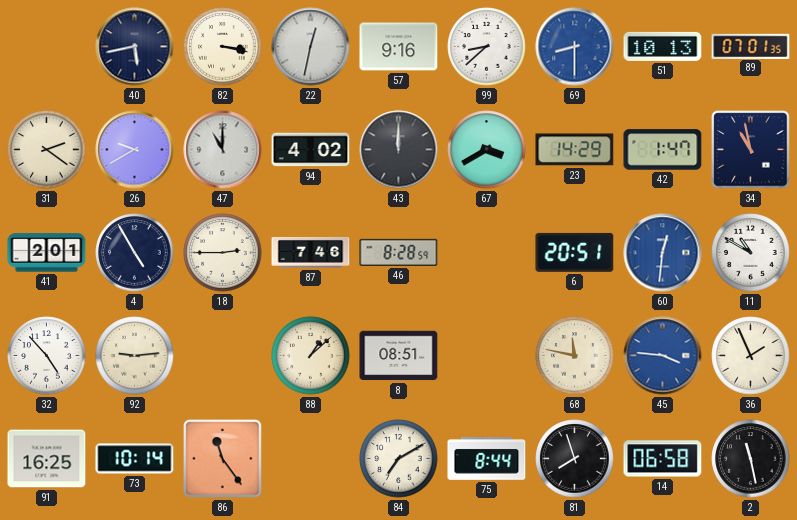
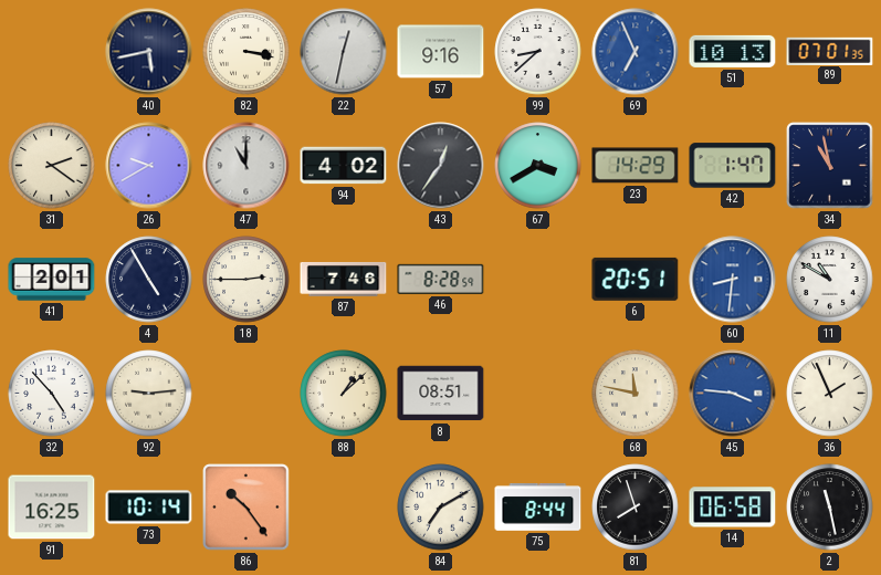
69: 8:30 -> 6:56 (636, 52)
43: 12:00 -> 12:36 (441, 166)
60: 12:31 -> 8:31 (733, 280)
86: 11:24 -> 10:24 (247, 508)
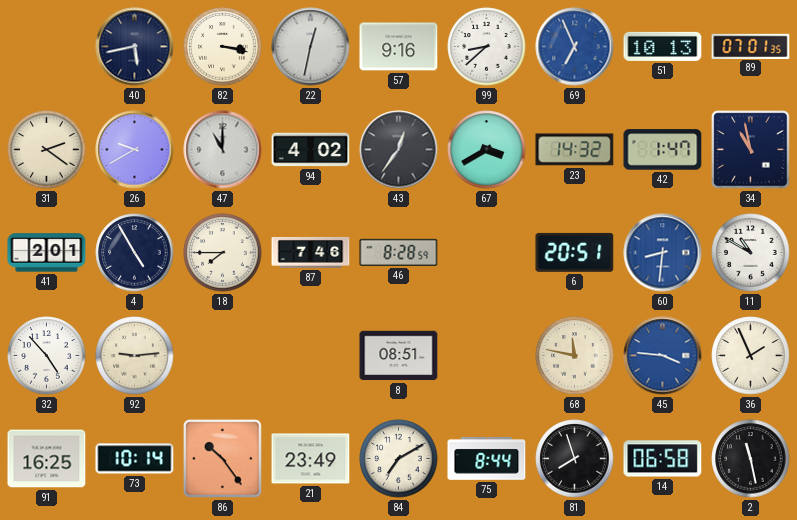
23: 14:29 -> 14:32 (575, 150)
18: 2:45 -> 7:45 (223, 253)
88: 1:08 -> none (344, 394)
21: none -> 23:49 (311, 459)
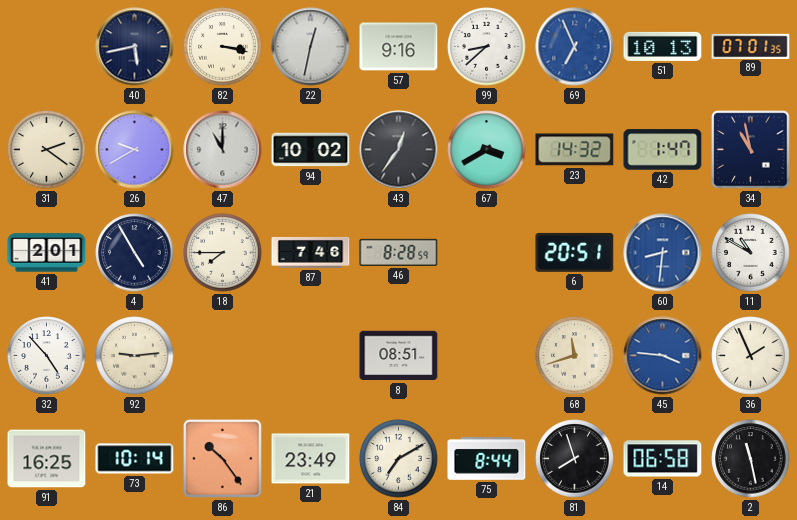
94: 4:02 -> 10:02 (311, 150)
68: 11:47 -> 11:42 (575, 356)
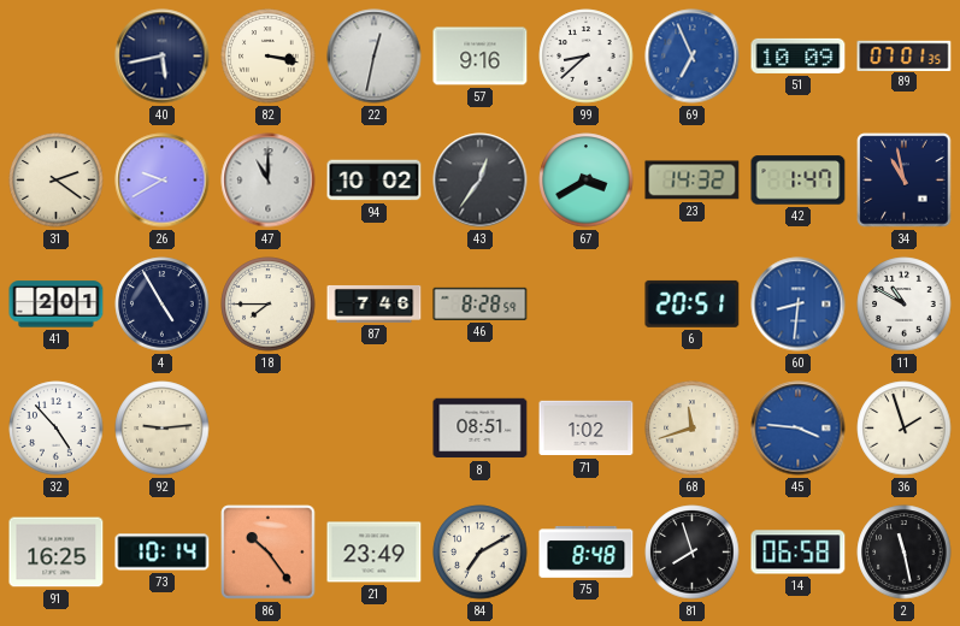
51: 10:13 -> 10:09 (799, 55)
71: none -> 1:02 (587, 429)
36: 1:56 -> 1:57 (905, 429)
75: 8:44 -> 8:48 (587, 553)
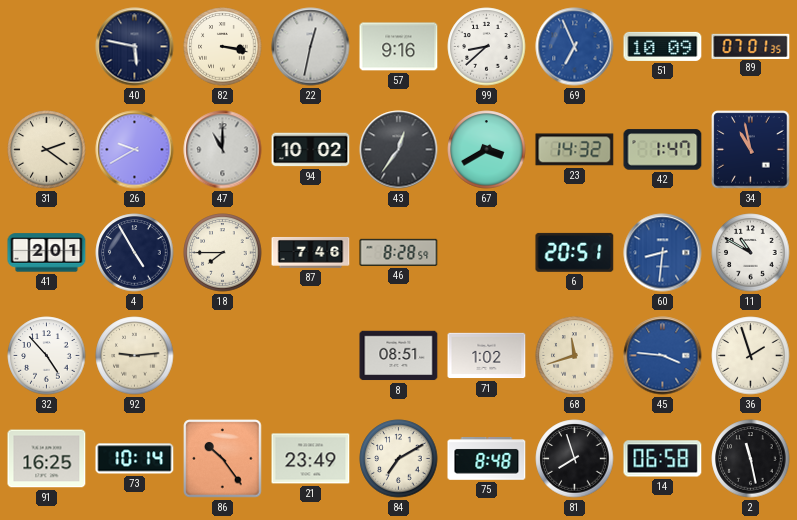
40: 5:43 -> 5:47 (135, 47)
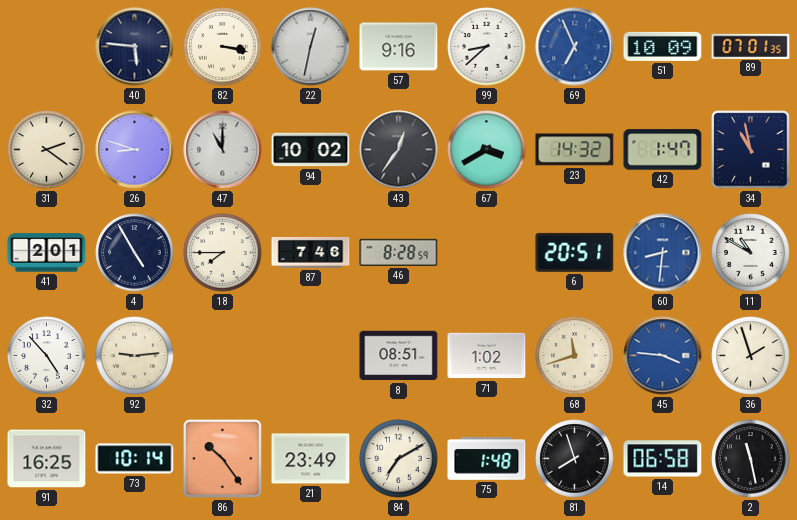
40: 5:47 -> 5:46 (135, 47)
26: 9:40 -> 8:48 (135, 150)
75: 8:48 -> 1:48 (487, 459)
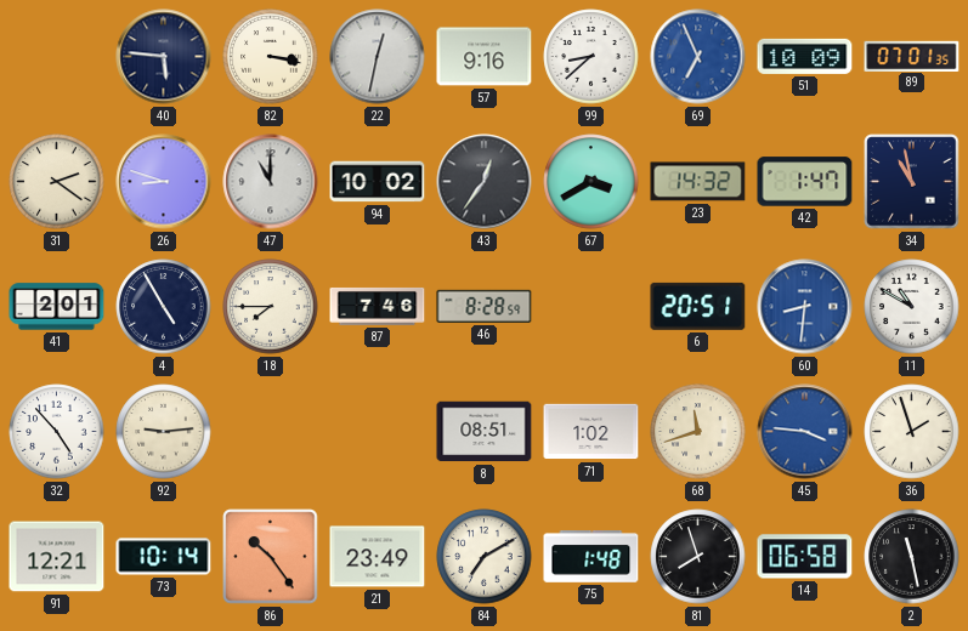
91: 16:25 -> 12:21 (57, 557)
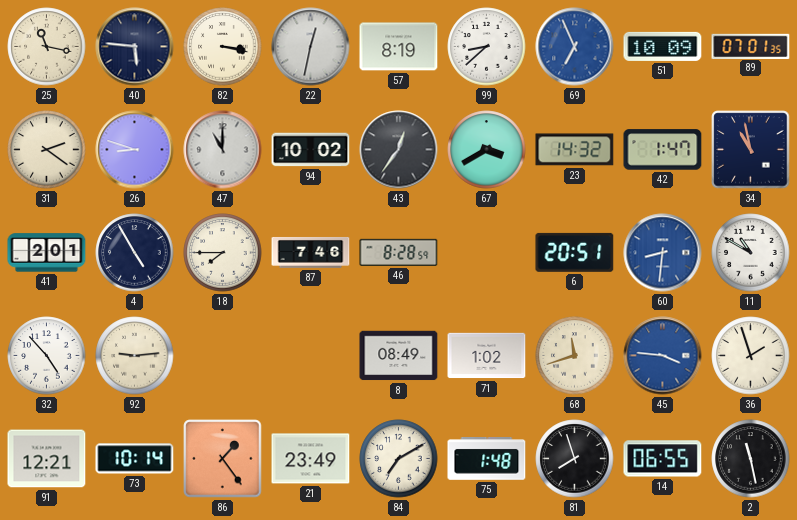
25: none -> 11:17 (47, 47)
57: 9:16 -> 8:19 (399, 47)
8: 08:51 -> 08:49 (399, 356)
86: 10:24 -> 1:24 (223, 459)
14: 06:58 -> 06:55 (663, 459)
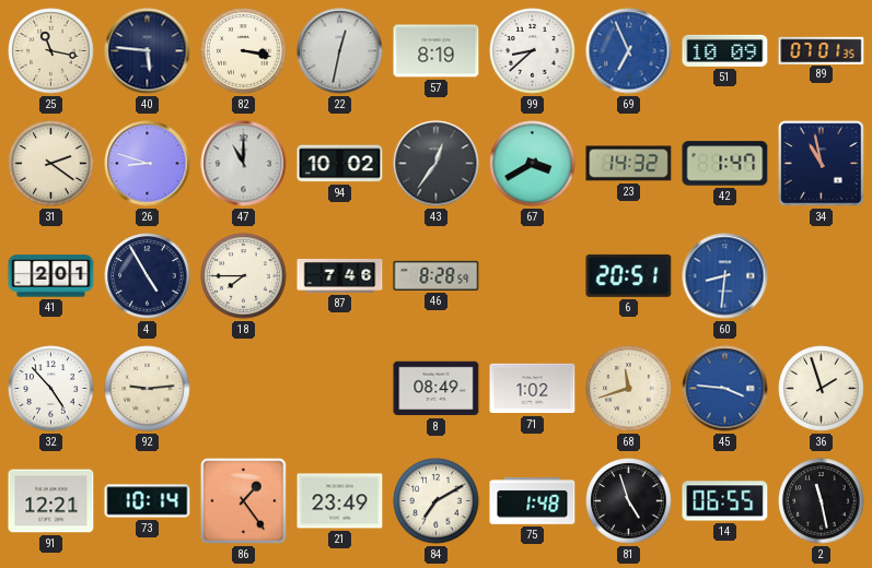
11: 10:50 -> none (751, 253)
81: 7:57 -> 4:57 (629, 501)
